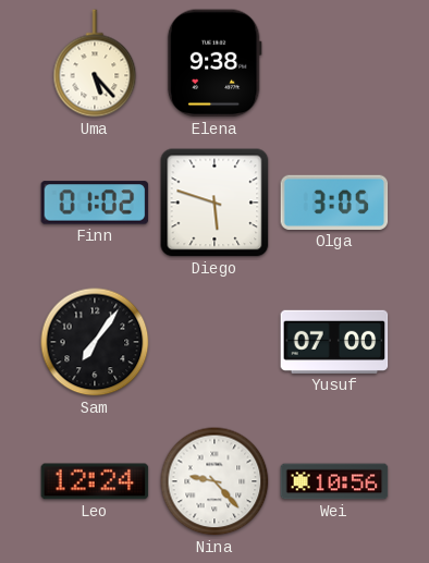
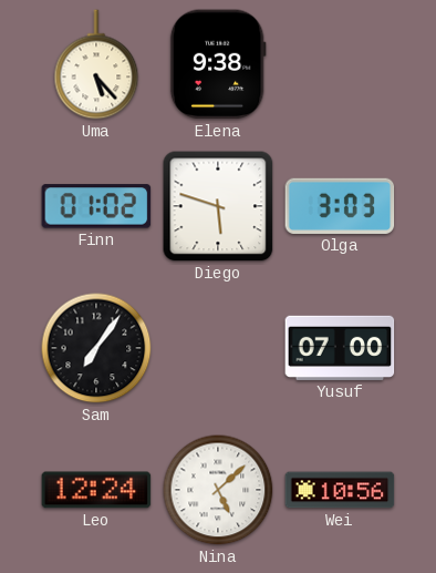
Olga: 3:05 -> 3:03 (340, 206)
Nina: 9:23 -> 5:08 (218, 490)
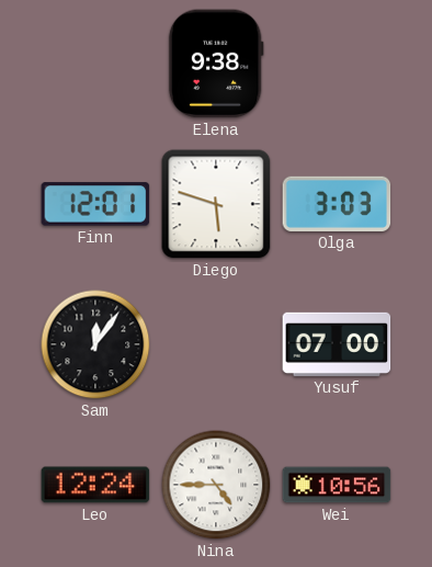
Uma: 5:23 -> none (96, 64)
Finn: 01:02 -> 12:01 (95, 204)
Sam: 7:06 -> 12:06 (95, 344)
Nina: 5:08 -> 4:45 (216, 485)
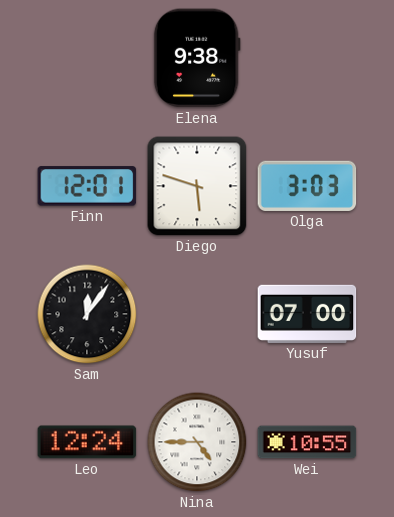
Wei: 10:56 -> 10:55 (307, 442)
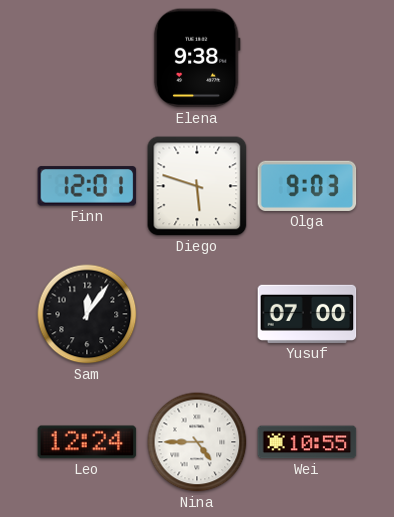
Olga: 3:03 -> 9:03 (307, 186)
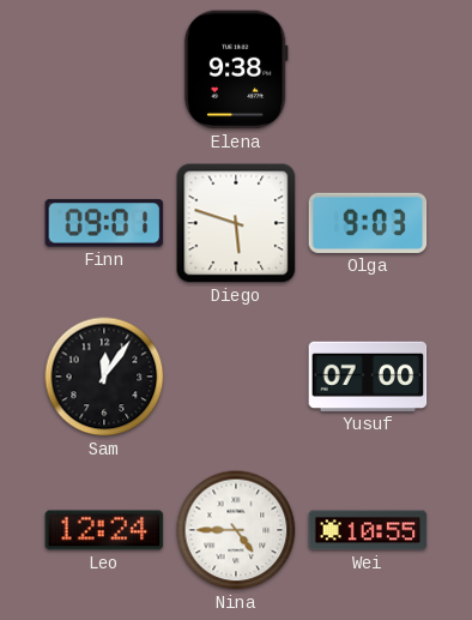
Finn: 12:01 -> 09:01 (104, 223)
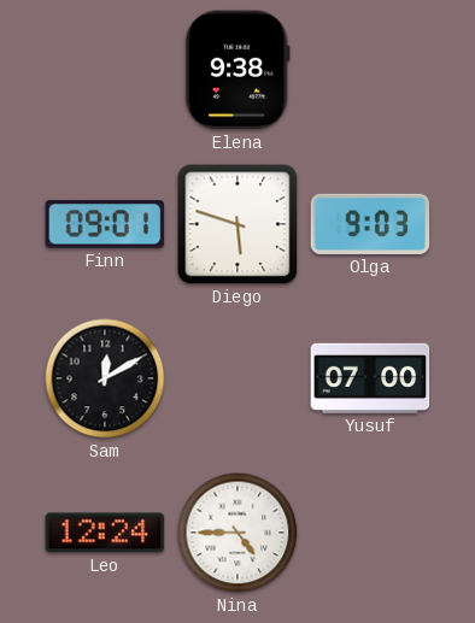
Sam: 12:06 -> 12:10 (105, 378)
Wei: 10:55 -> none (368, 530)
